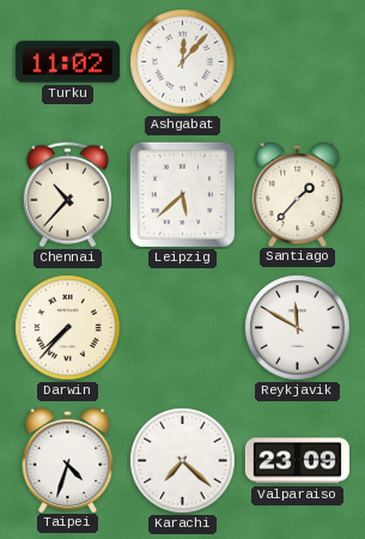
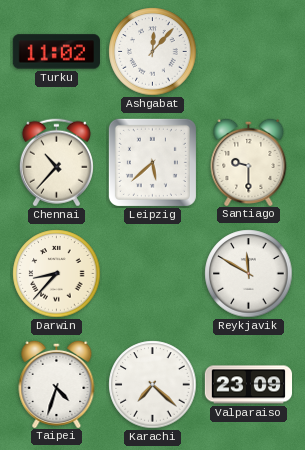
Santiago: 1:37 -> 9:30 (249, 161)
Darwin: 7:37 -> 8:37 (57, 274)
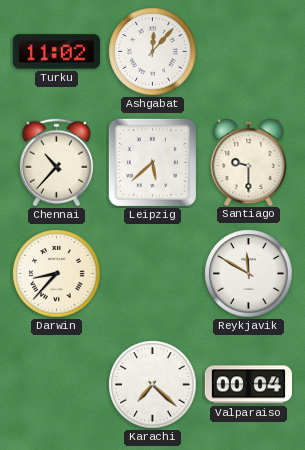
Taipei: 4:33 -> none (57, 383)
Valparaiso: 23:09 -> 00:04 (248, 385)
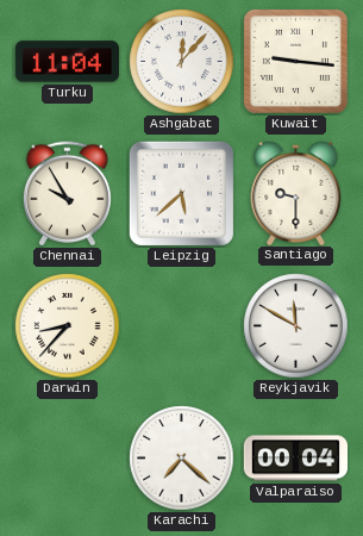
Turku: 11:02 -> 11:04 (67, 62)
Kuwait: none -> 9:16 (295, 61)
Chennai: 10:37 -> 9:55 (67, 194)
